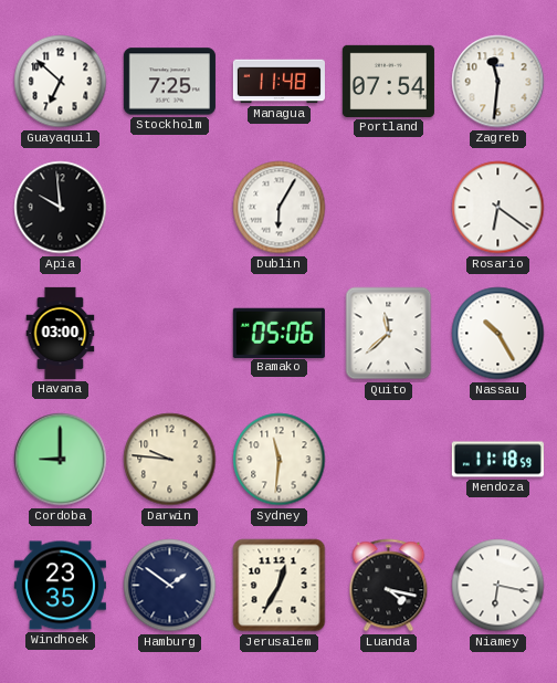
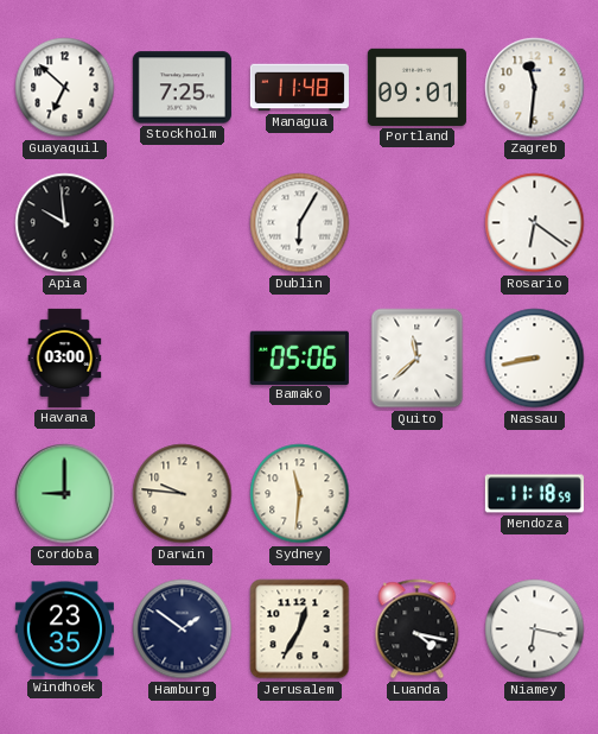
Portland: 07:54 -> 09:01 (416, 87)
Nassau: 10:25 -> 8:43 (535, 359)
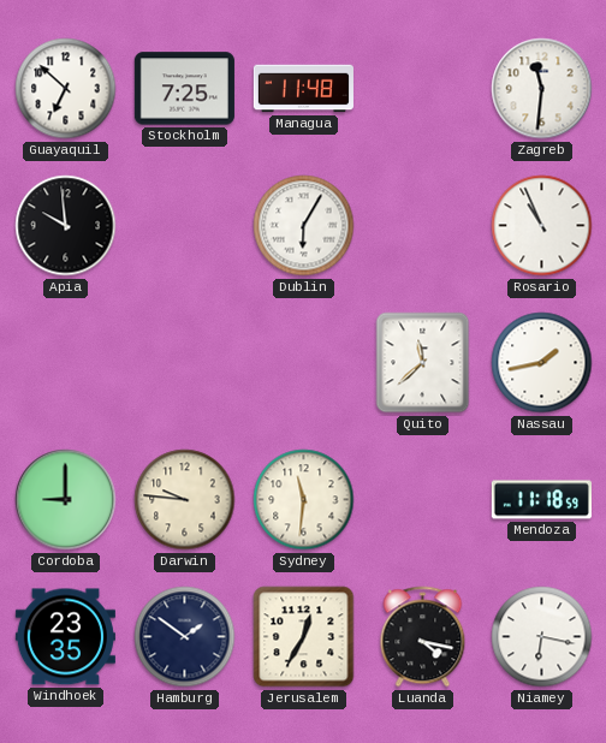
Portland: 09:01 -> none (416, 87)
Rosario: 6:21 -> 10:56 (542, 226)
Havana: 03:00 -> none (65, 357)
Bamako: 05:06 -> none (299, 357)
Nassau: 8:43 -> 1:43 (542, 363)
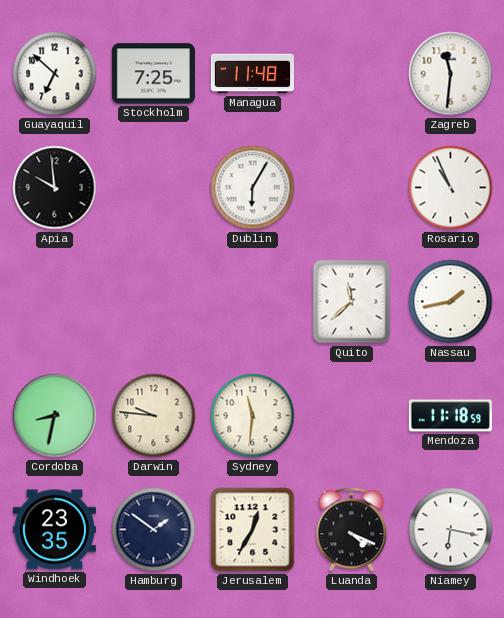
Cordoba: 9:00 -> 8:32 (55, 416)
Luanda: 4:17 -> 4:19 (352, 530)
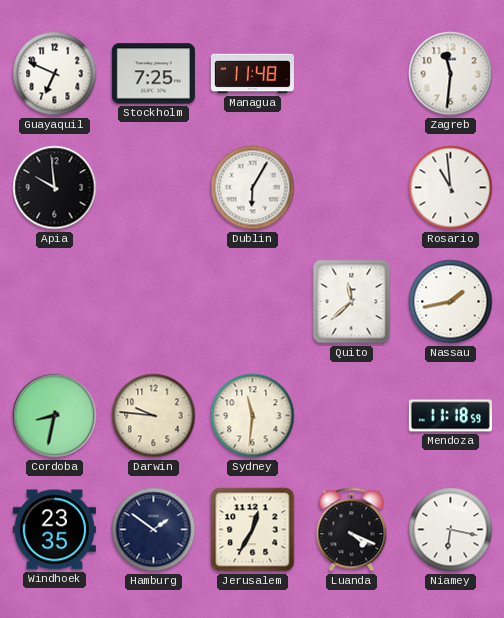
Guayaquil: 6:52 -> 6:49 (55, 74)
Rosario: 10:56 -> 10:59 (451, 188)
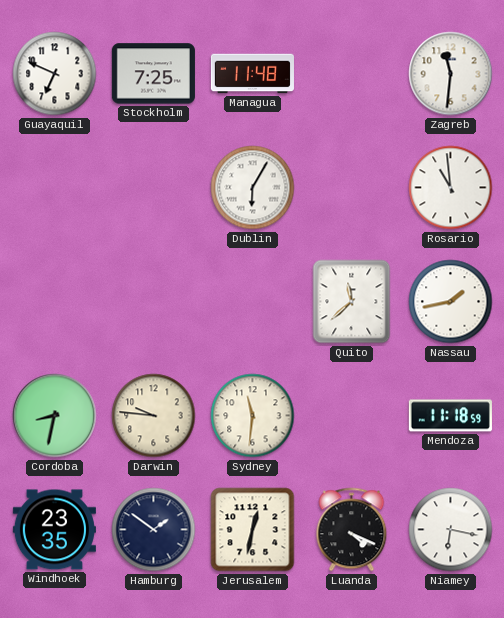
Apia: 9:59 -> none (55, 188)
Jerusalem: 12:35 -> 12:32 (253, 530)
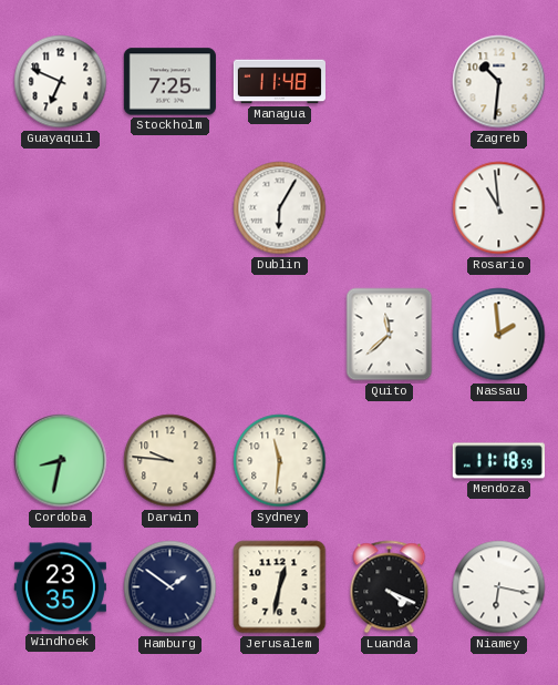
Zagreb: 11:31 -> 10:31 (499, 82)
Nassau: 1:43 -> 1:59 (499, 335)
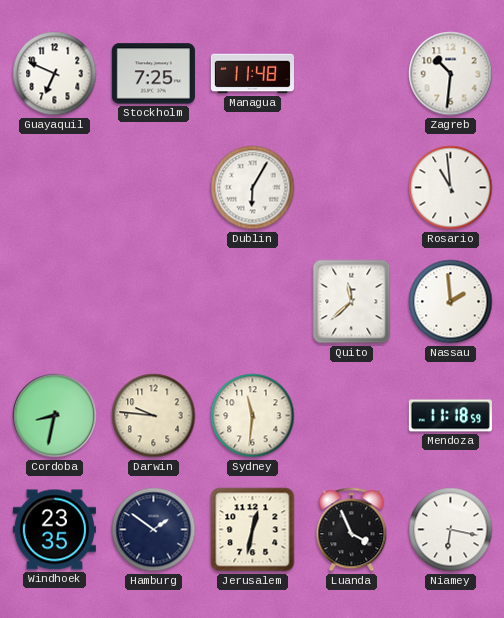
Luanda: 4:19 -> 3:56 (352, 530)
